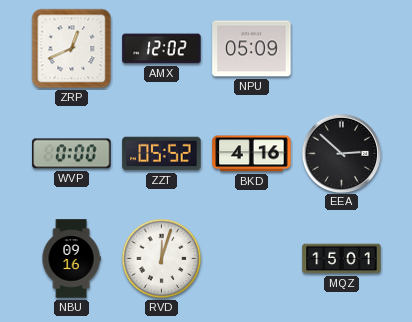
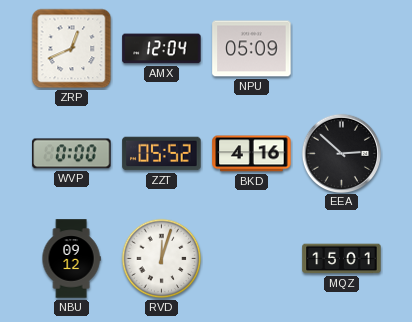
AMX: 12:02 -> 12:04 (162, 49)
NBU: 09:16 -> 09:12 (71, 259)
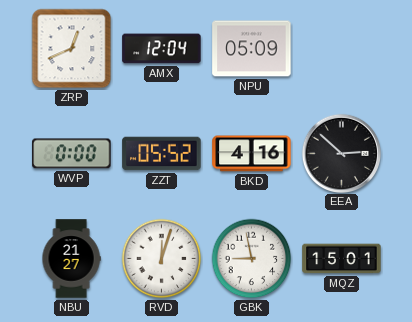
NBU: 09:12 -> 21:27 (71, 259)
GBK: none -> 8:58 (252, 259)
